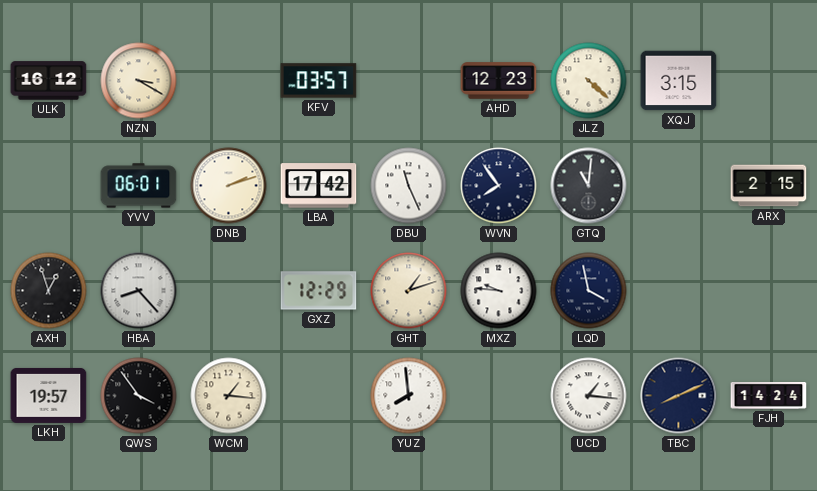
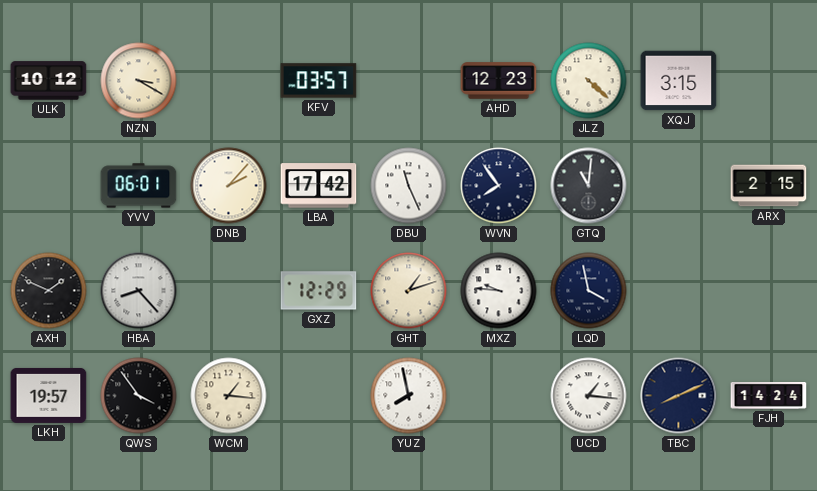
ULK: 16:12 -> 10:12 (49, 81)
DNB: 2:12 -> 2:07 (229, 186)
AXH: 12:57 -> 1:49 (49, 291)
YUZ: 7:59 -> 7:58 (409, 396)
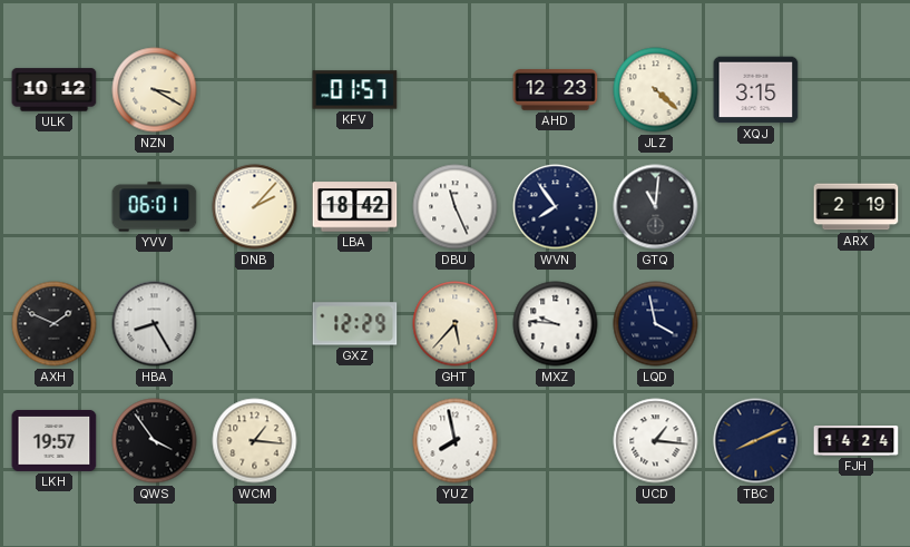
KFV: 03:57 -> 01:57 (355, 90)
LBA: 17:42 -> 18:42 (355, 207)
ARX: 2:15 -> 2:19 (857, 207)
HBA: 8:23 -> 8:25 (155, 324)
GHT: 1:12 -> 5:37 (456, 324)
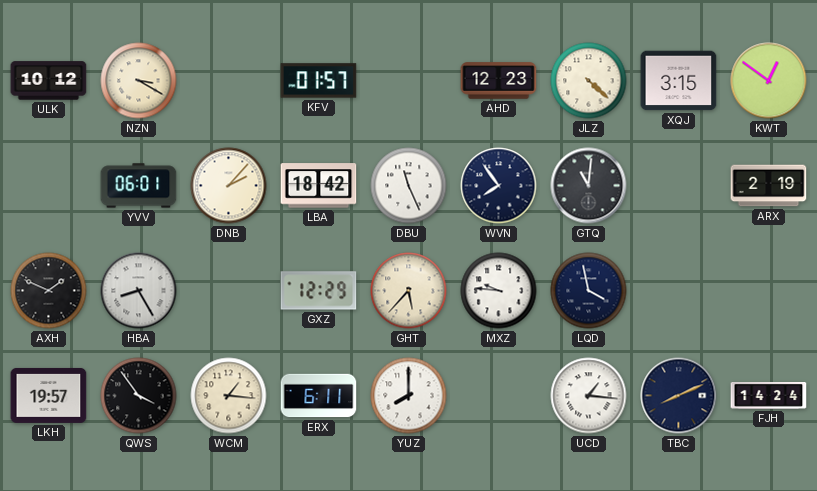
KWT: none -> 12:51 (769, 81)
ERX: none -> 6:11 (319, 396)
YUZ: 7:58 -> 8:00 (409, 396)
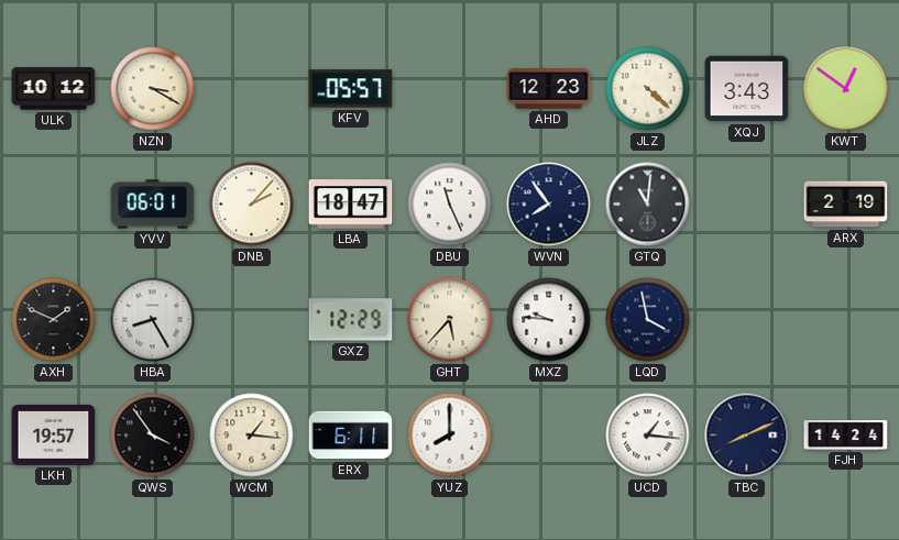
KFV: 01:57 -> 05:57 (351, 89)
XQJ: 3:15 -> 3:43 (747, 89)
LBA: 18:42 -> 18:47 (351, 205)
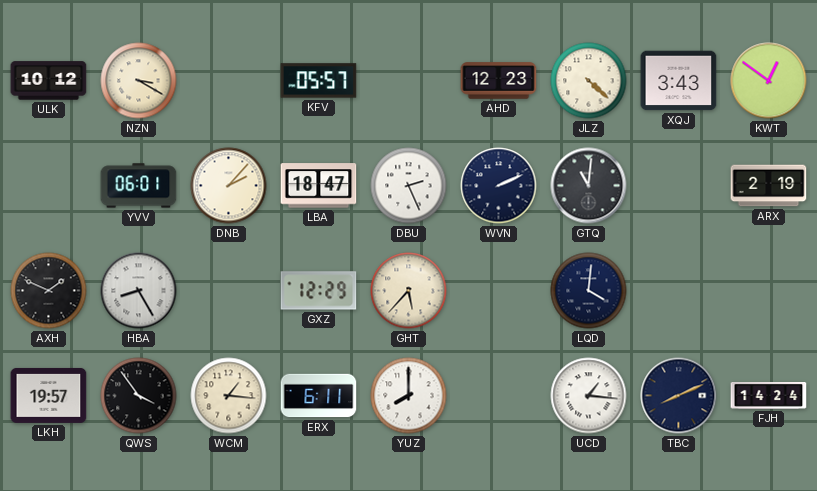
DBU: 11:26 -> 2:26 (409, 186)
WVN: 7:54 -> 2:11 (499, 186)
MXZ: 9:46 -> none (549, 320)
LQD: 3:58 -> 4:01 (589, 291)
